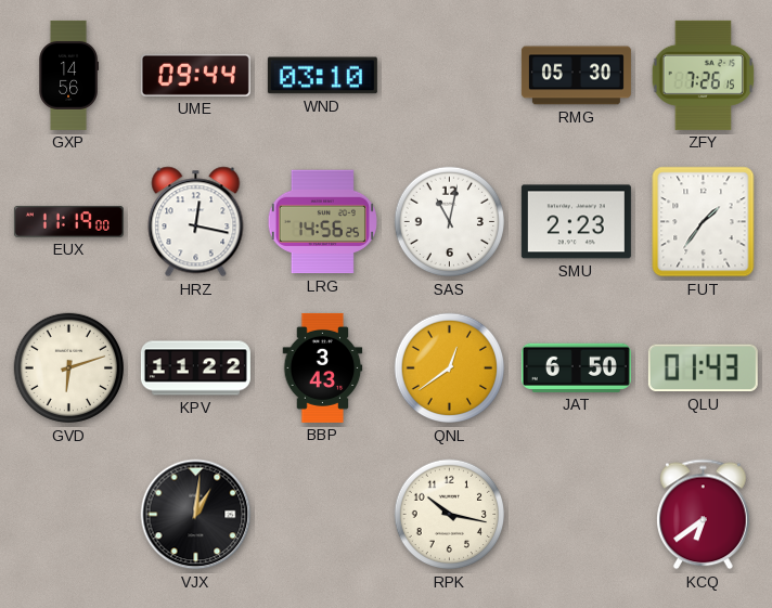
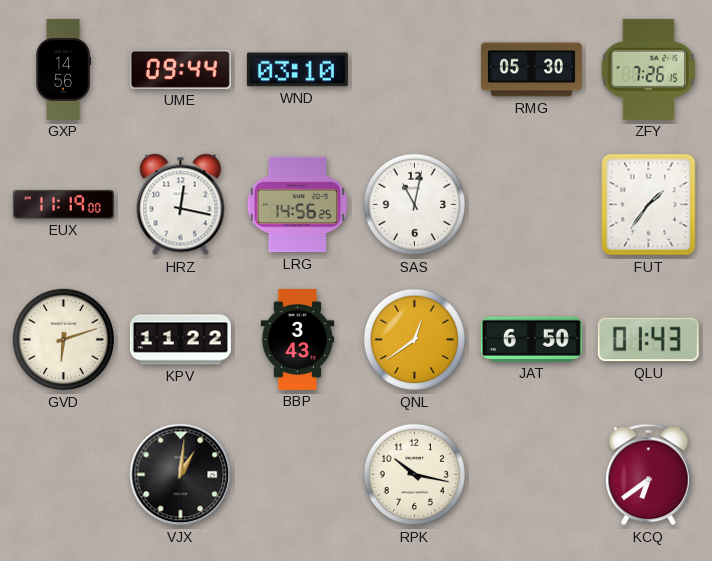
SMU: 2:23 -> none (576, 222)
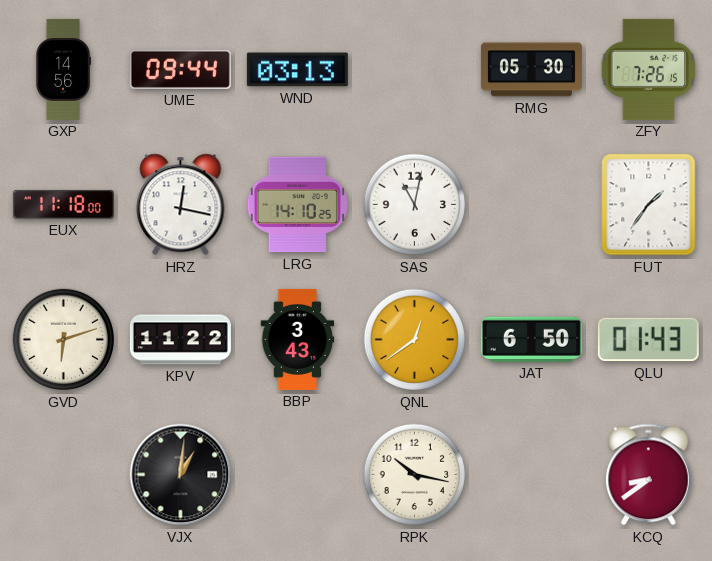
WND: 03:10 -> 03:13 (297, 70)
EUX: 11:19 -> 11:18 (63, 204)
LRG: 14:56 -> 14:10 (297, 205)
KCQ: 6:39 -> 8:39 (649, 475)
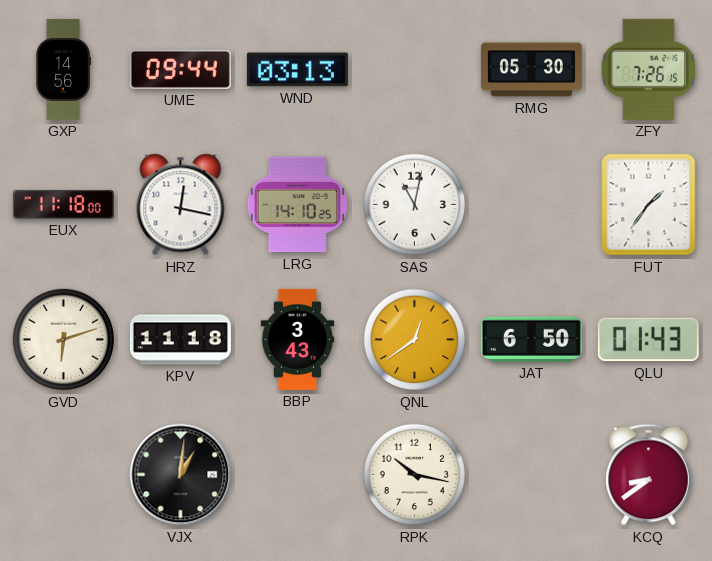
KPV: 11:22 -> 11:18 (180, 340)
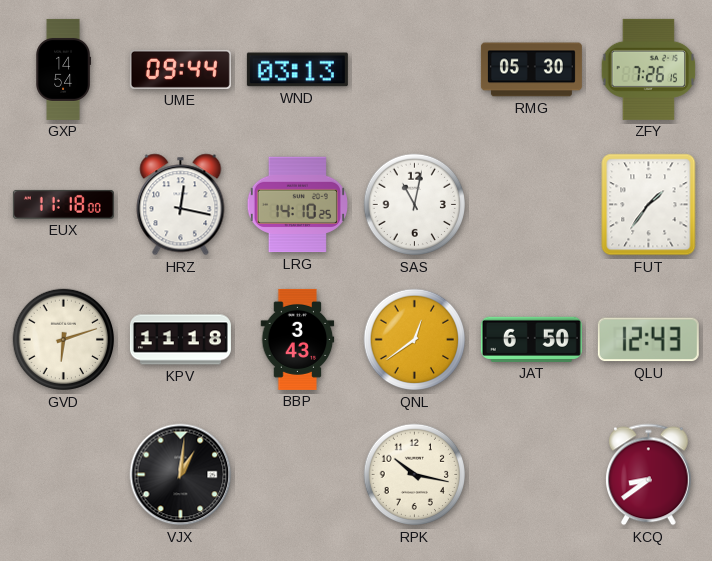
GXP: 14:56 -> 14:54 (63, 69)
QLU: 01:43 -> 12:43 (648, 340)
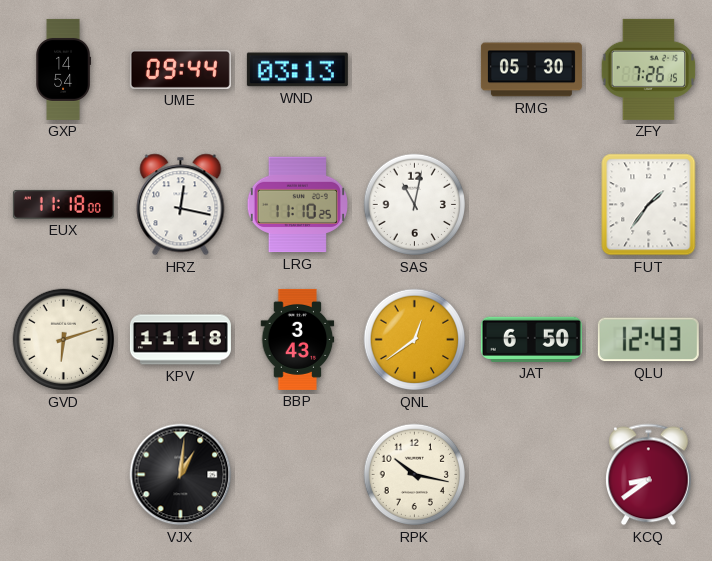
LRG: 14:10 -> 11:10 (297, 205)
